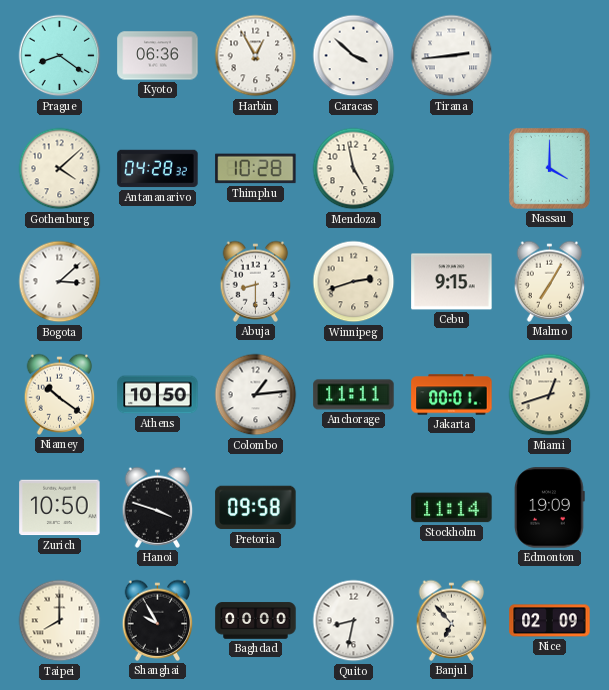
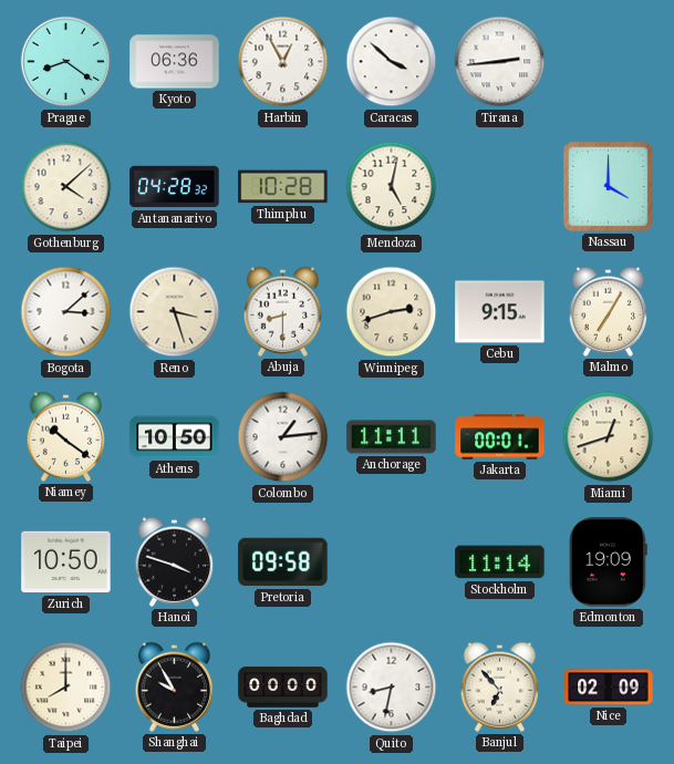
Mendoza: 4:58 -> 5:02 (392, 187)
Reno: none -> 3:27 (175, 312)
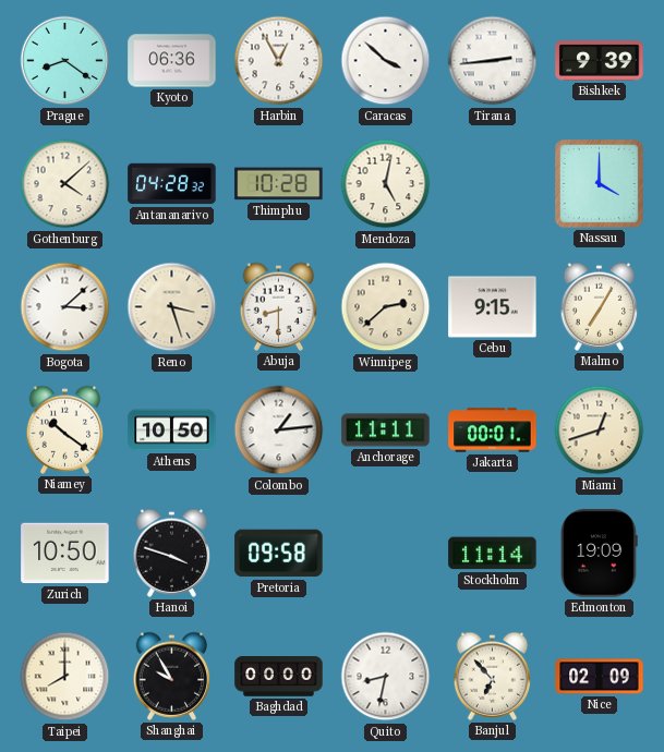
Bishkek: none -> 9:39 (600, 61)
Winnipeg: 2:42 -> 2:38 (386, 307)
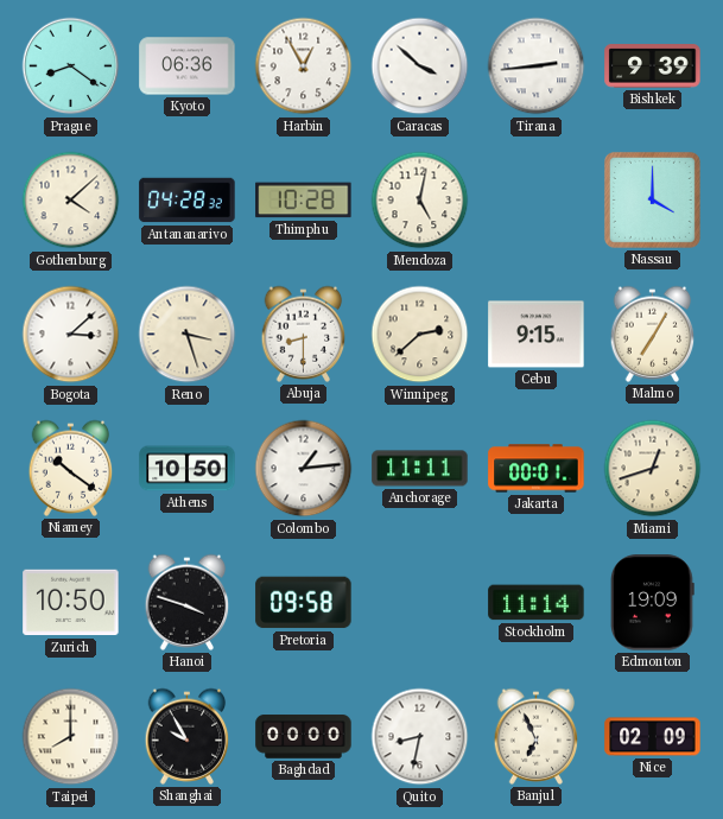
Banjul: 6:53 -> 6:56 (537, 736)
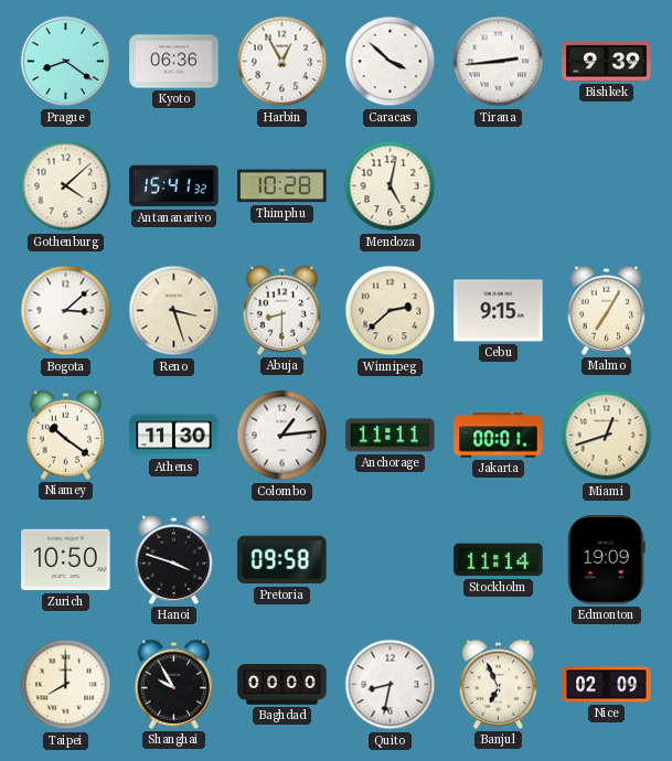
Antananarivo: 04:28 -> 15:41 (174, 186)
Nassau: 4:00 -> none (652, 199)
Athens: 10:50 -> 11:30 (174, 436)
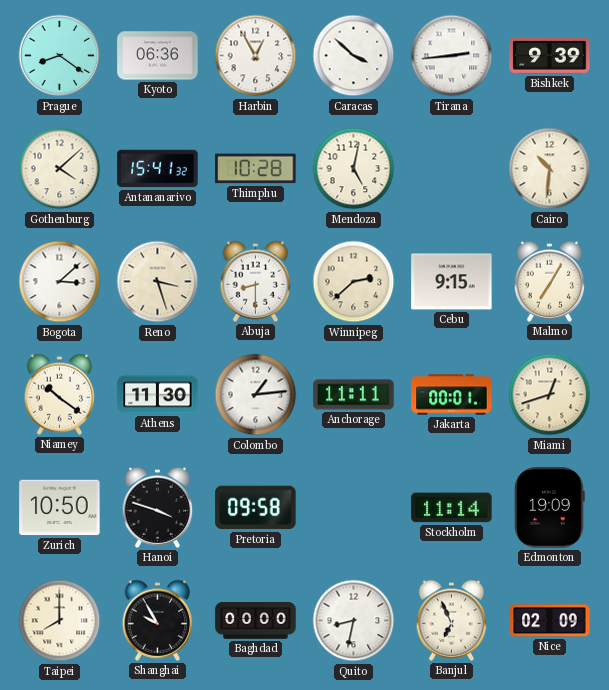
Cairo: none -> 10:31 (550, 169)
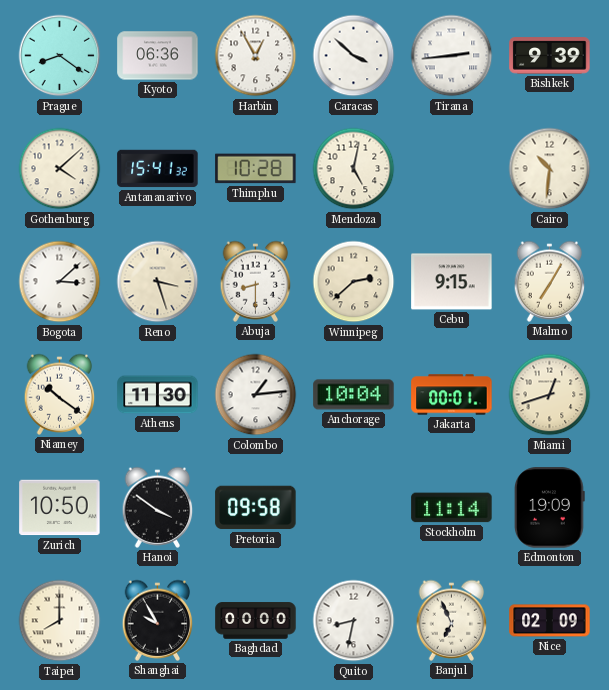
Anchorage: 11:11 -> 10:04 (354, 395)
Hanoi: 3:48 -> 3:51 (158, 507)
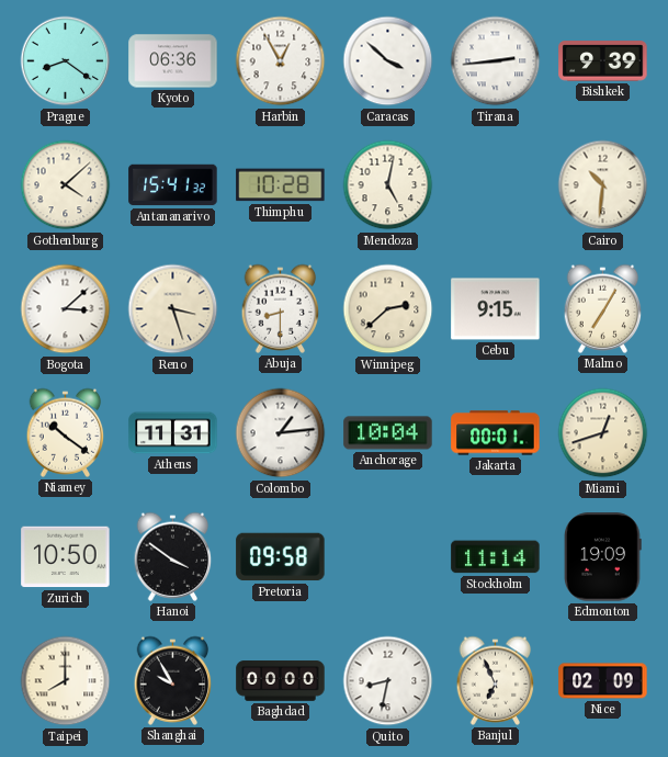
Athens: 11:30 -> 11:31 (173, 433)
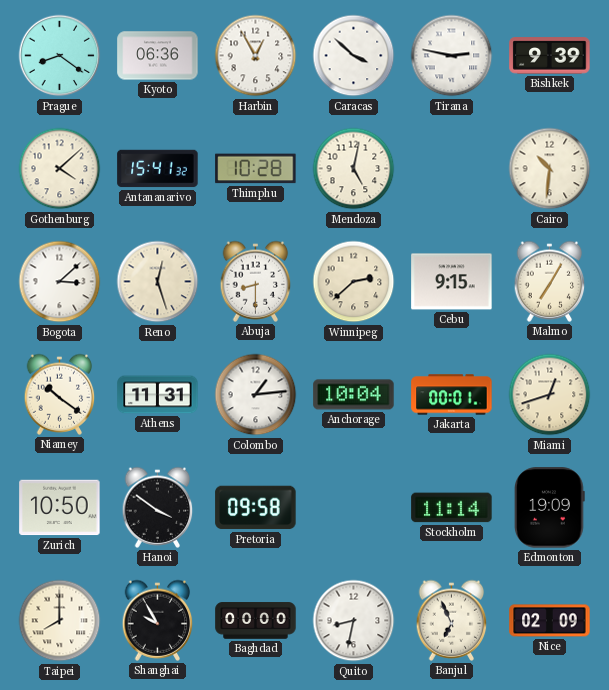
Tirana: 2:44 -> 2:47 (452, 56)
Reno: 3:27 -> 12:27 (158, 282)
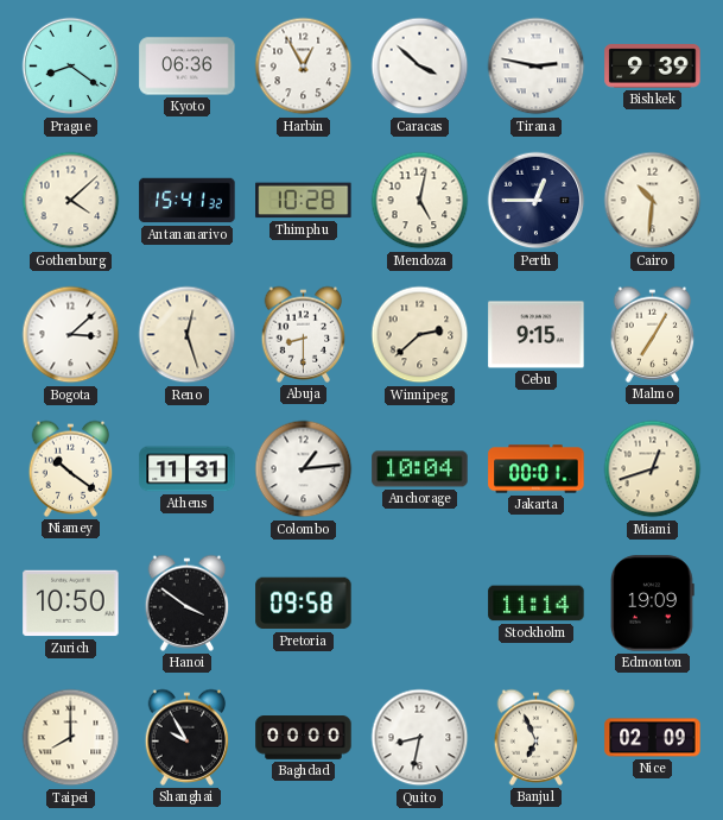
Perth: none -> 12:45 (537, 201)
